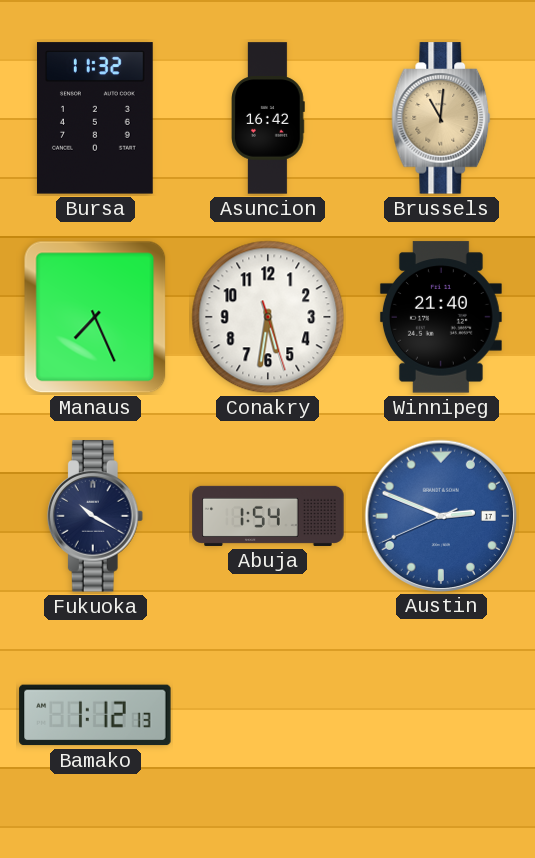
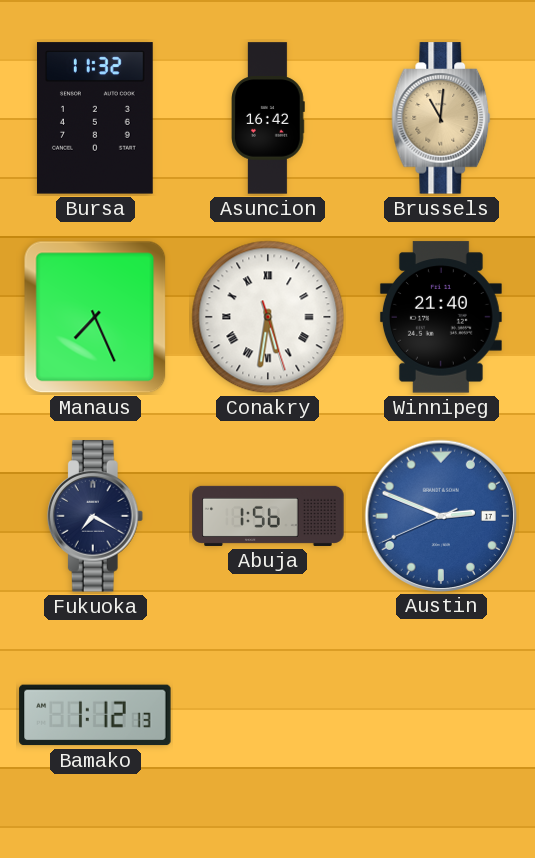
Conakry numerals: Arabic -> Roman (268, 317)
Fukuoka: 10:20 -> 7:20 (95, 516)
Abuja: 1:54 -> 1:56 (268, 516)
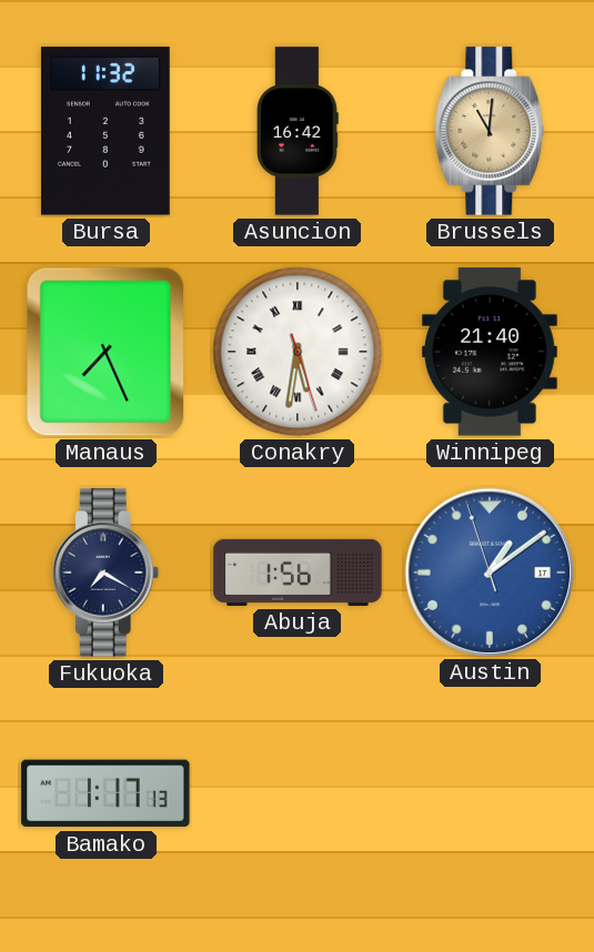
Austin: 2:48 -> 1:08 (489, 571)
Bamako: 1:12 -> 1:17 (105, 793)
